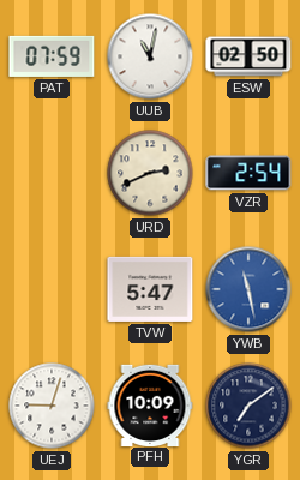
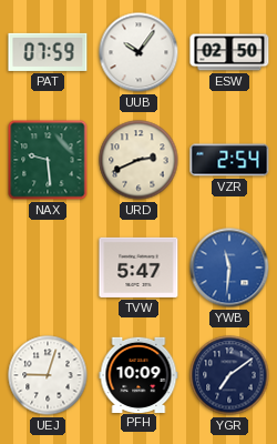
UUB: 11:02 -> 10:06 (138, 52)
NAX: none -> 9:29 (48, 160)
YWB: 11:28 -> 11:31 (229, 268)
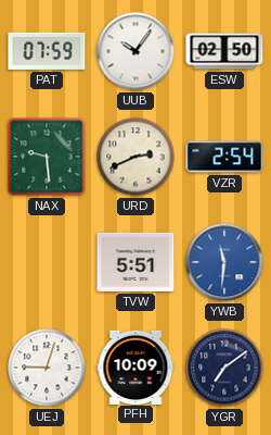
TVW: 5:47 -> 5:51 (135, 262)
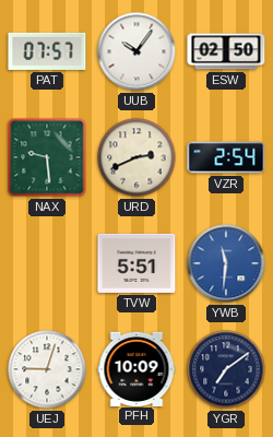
PAT: 07:59 -> 07:57 (47, 51)
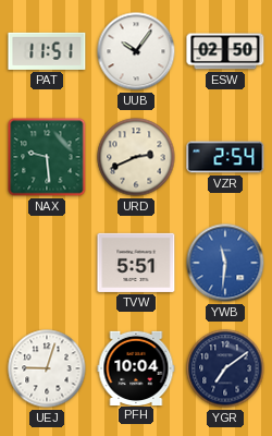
PAT: 07:57 -> 11:51 (47, 51)
PFH: 10:09 -> 10:04 (136, 367)
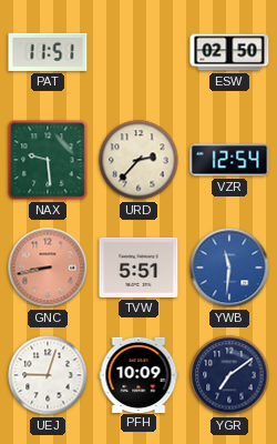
UUB: 10:06 -> none (136, 51)
URD: 2:41 -> 2:37 (138, 160)
VZR: 2:54 -> 12:54 (229, 160)
GNC: none -> 8:43 (48, 268)
PFH: 10:04 -> 10:09 (138, 374)
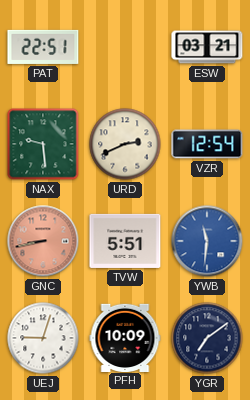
PAT: 11:51 -> 22:51 (43, 47)
ESW: 02:50 -> 03:21 (207, 47)
URD: 2:37 -> 2:41 (125, 144)
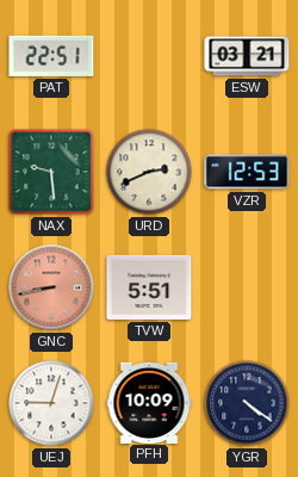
VZR: 12:54 -> 12:53 (247, 172)
YWB: 11:31 -> none (207, 241)
YGR: 7:09 -> 4:21 (247, 403)
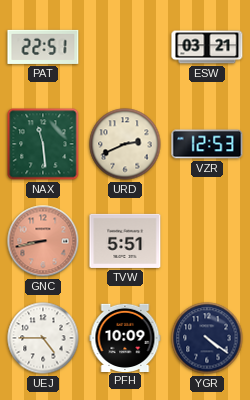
NAX: 9:29 -> 11:29 (43, 144)
UEJ: 9:03 -> 4:45 (43, 338)
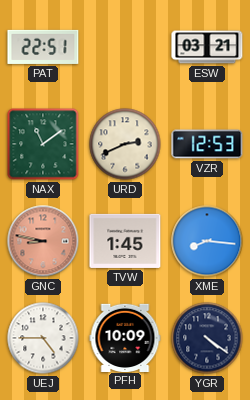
NAX: 11:29 -> 11:09 (43, 144)
GNC: 8:43 -> 8:47 (43, 241)
TVW: 5:51 -> 1:45 (125, 241)
XME: none -> 8:16 (207, 241)
